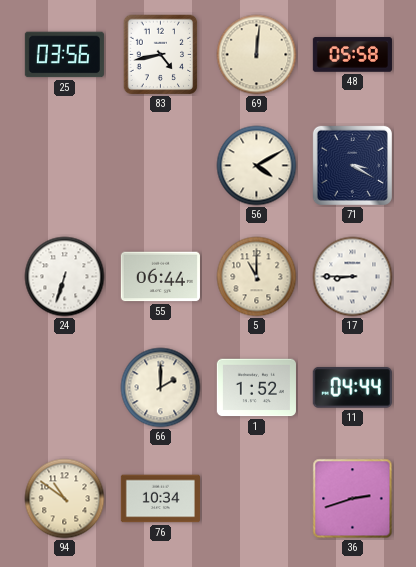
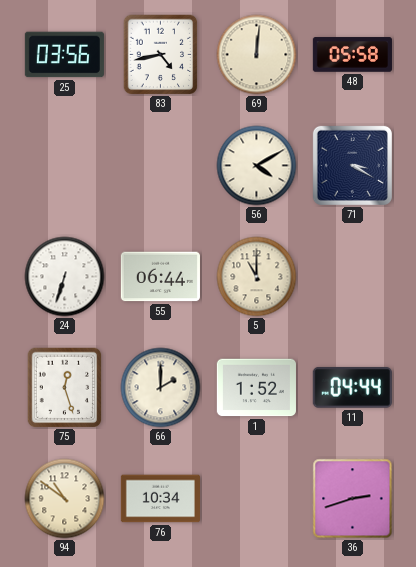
17: 8:45 -> none (353, 277)
75: none -> 12:27 (65, 388)
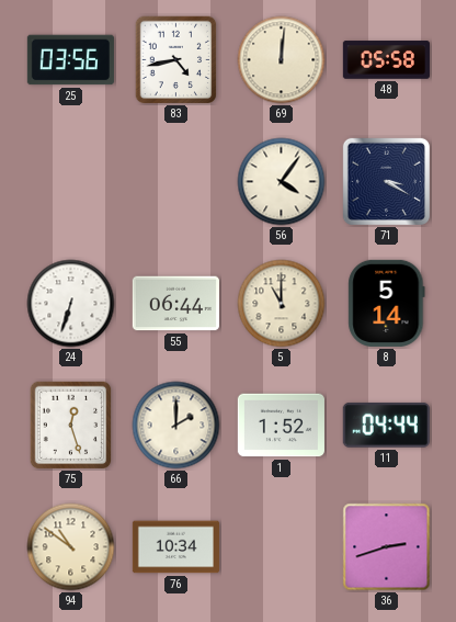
56: 4:10 -> 4:06 (282, 182)
8: none -> 5:14 (387, 303)
